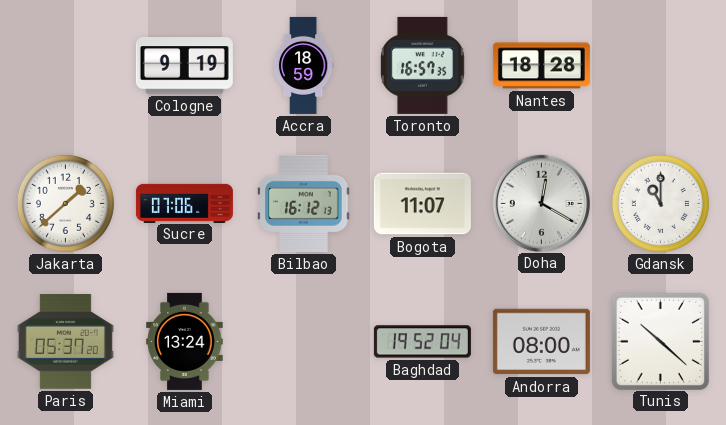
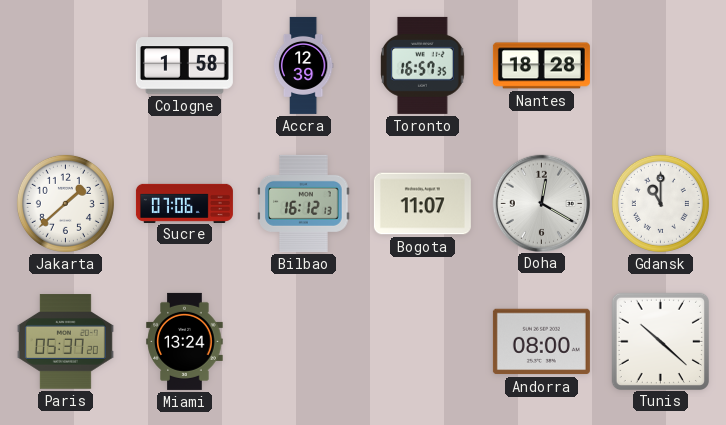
Cologne: 9:19 -> 1:58 (184, 66)
Accra: 18:59 -> 12:39 (303, 65)
Baghdad: 19:52 -> none (422, 342)
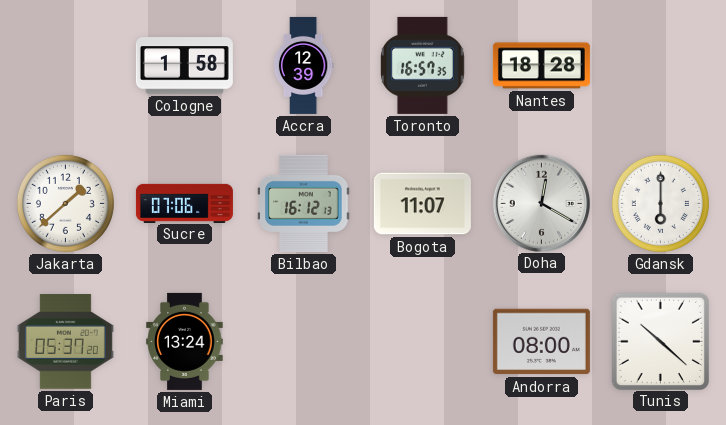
Gdansk: 11:00 -> 6:00 (660, 203)
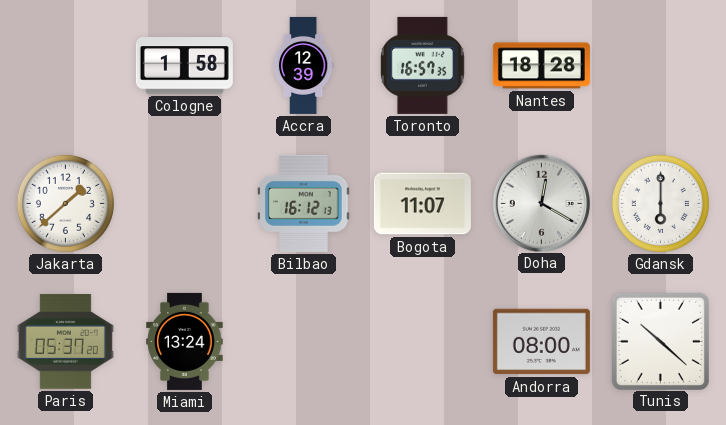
Sucre: 07:06 -> none (184, 203)
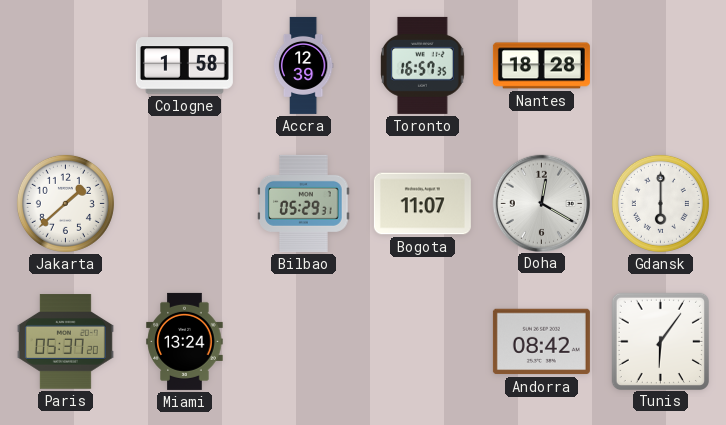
Bilbao: 16:12 -> 05:29 (304, 203)
Andorra: 08:00 -> 08:42 (541, 342)
Tunis: 10:22 -> 6:06 (660, 341)
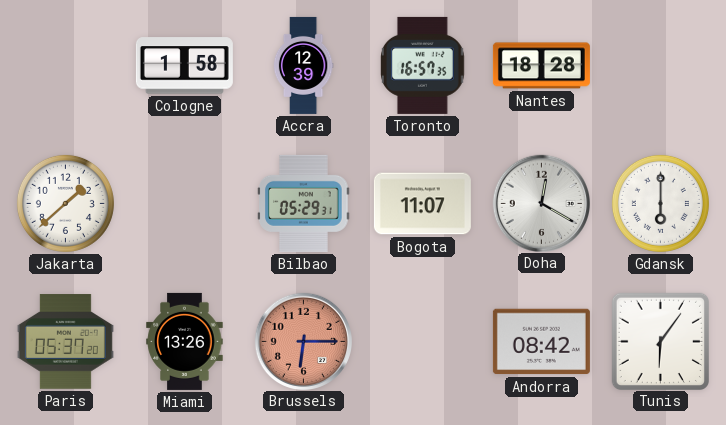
Miami: 13:24 -> 13:26 (185, 341)
Brussels: none -> 6:15 (303, 341)
